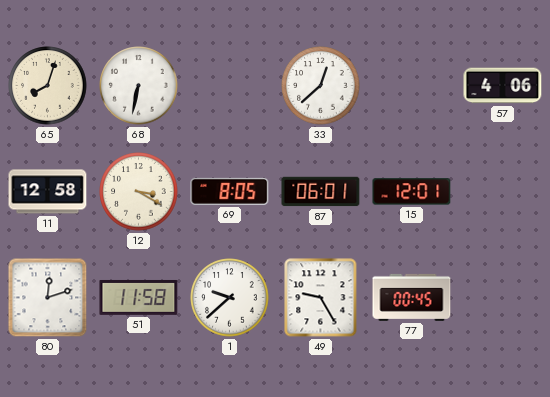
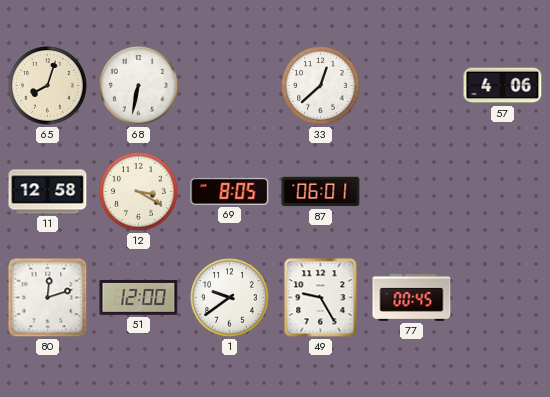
15: 12:01 -> none (412, 192)
51: 11:58 -> 12:00 (139, 297)
1: 9:38 -> 9:39 (230, 298)
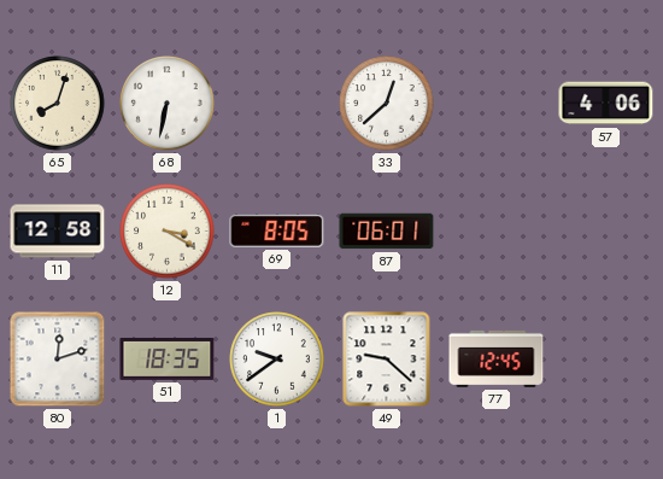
51: 12:00 -> 18:35 (168, 358)
49: 9:25 -> 9:22 (387, 360)
77: 00:45 -> 12:45 (497, 358)
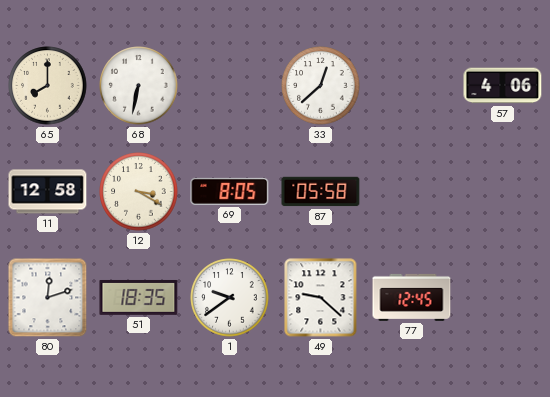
65: 8:03 -> 8:00 (48, 86)
87: 06:01 -> 05:58 (321, 192)
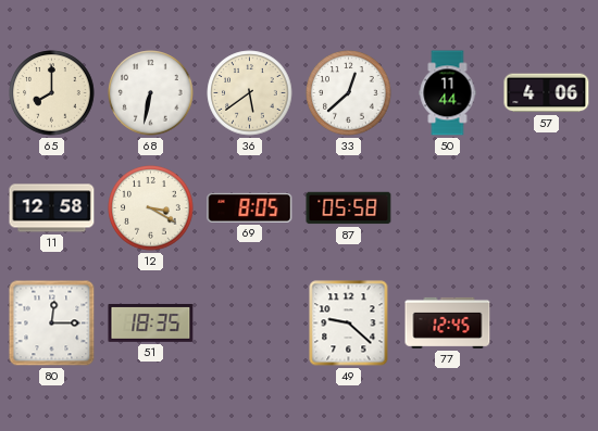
36: none -> 5:39 (250, 93)
50: none -> 11:44 (448, 93)
80: 12:12 -> 12:15 (52, 324)
1: 9:39 -> none (230, 298)
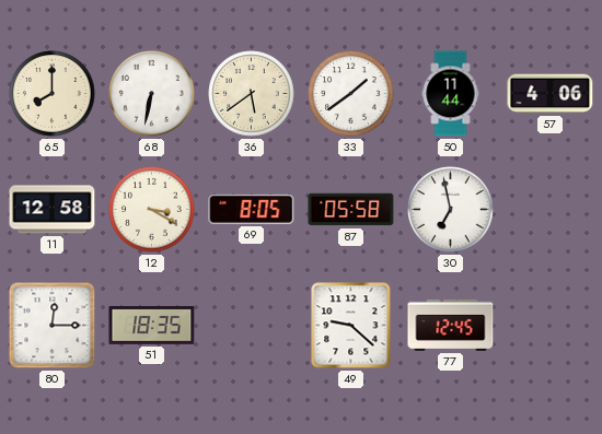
33: 12:38 -> 1:39 (351, 94)
30: none -> 6:58 (451, 210)
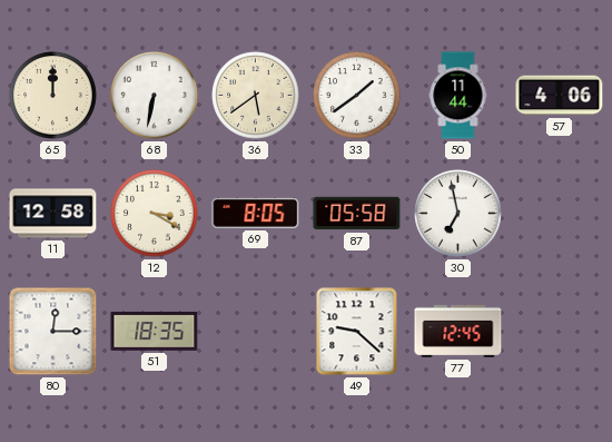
65: 8:00 -> 12:00 (53, 96)
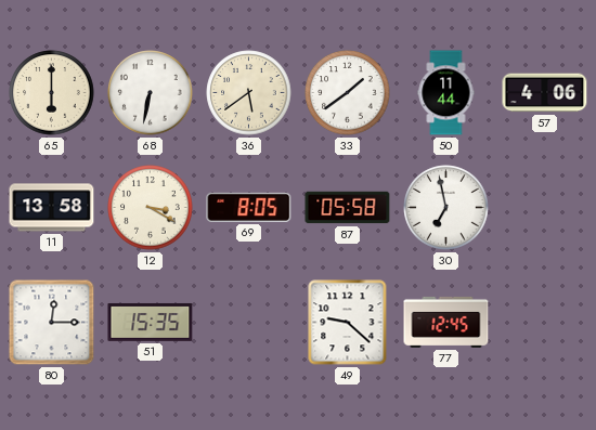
65: 12:00 -> 6:00 (52, 93)
11: 12:58 -> 13:58 (52, 208)
51: 18:35 -> 15:35 (151, 322)
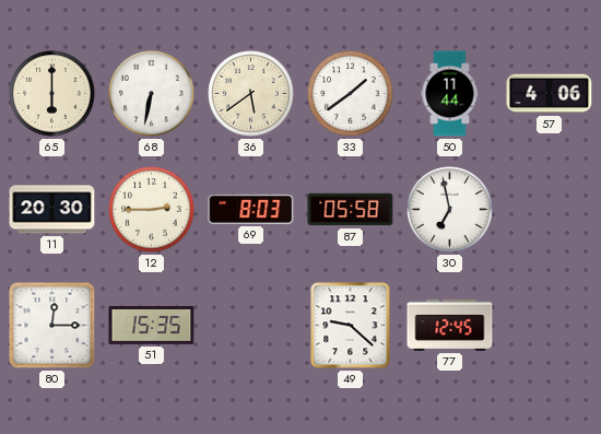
11: 13:58 -> 20:30 (52, 210)
12: 3:20 -> 2:45 (152, 210)
69: 8:05 -> 8:03 (251, 209)
